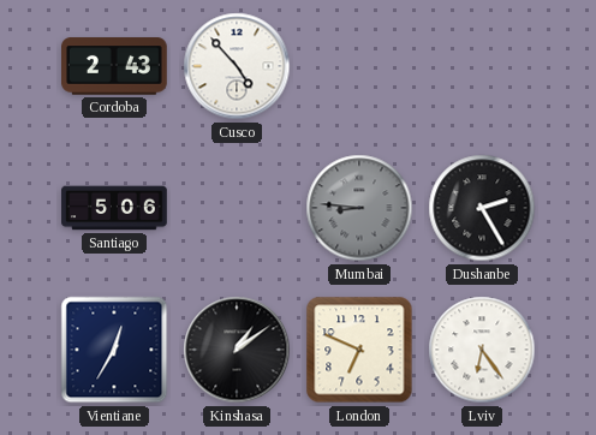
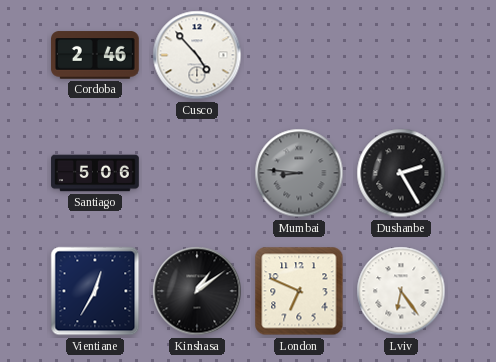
Cordoba: 2:43 -> 2:46 (96, 55)
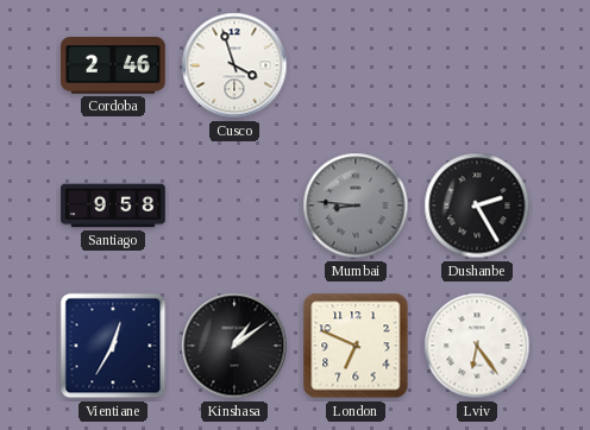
Cusco: 4:53 -> 3:57 (234, 65)
Santiago: 5:06 -> 9:58 (113, 205)
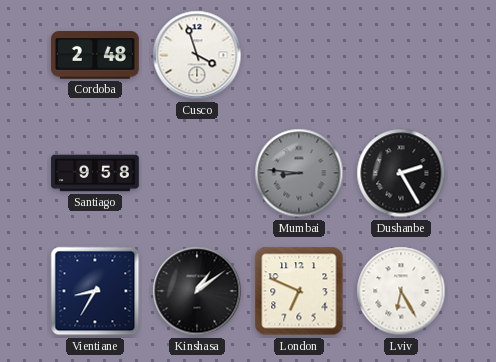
Cordoba: 2:46 -> 2:48 (96, 55)
Vientiane: 12:35 -> 8:35 (95, 291)
Lviv: 6:24 -> 6:25 (401, 291)
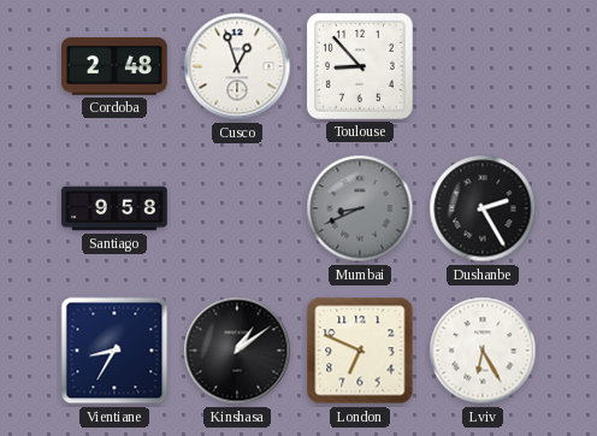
Cusco: 3:57 -> 12:57 (237, 66)
Toulouse: none -> 8:53 (360, 66)
Mumbai: 8:46 -> 8:41 (360, 208)
